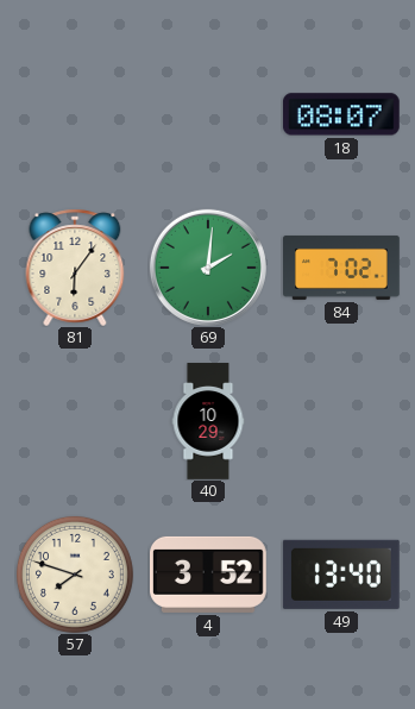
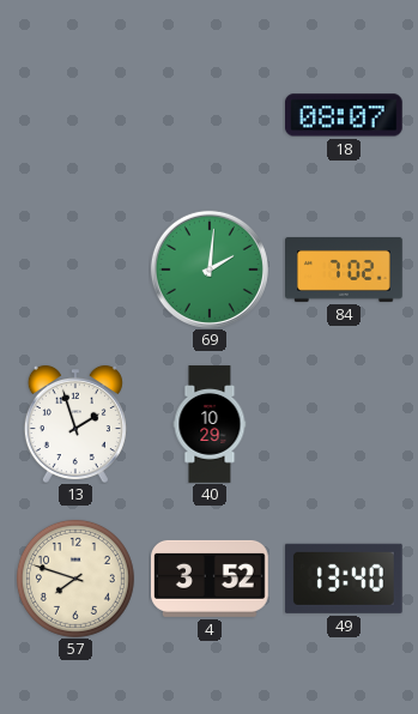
81: 6:06 -> none (75, 268)
13: none -> 1:57 (75, 424)
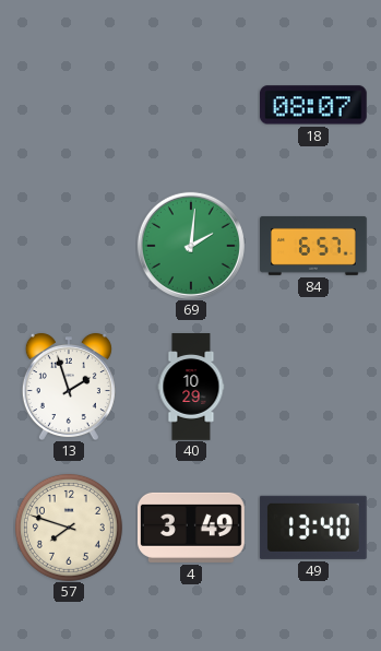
84: 7:02 -> 6:57 (314, 246)
4: 3:52 -> 3:49 (192, 528)
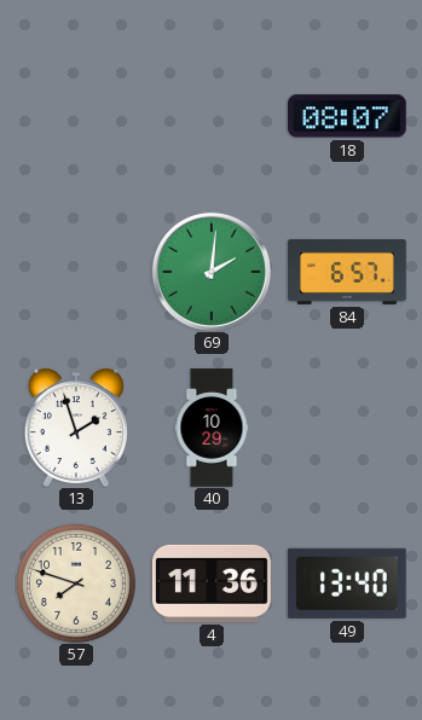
4: 3:49 -> 11:36 (213, 583)
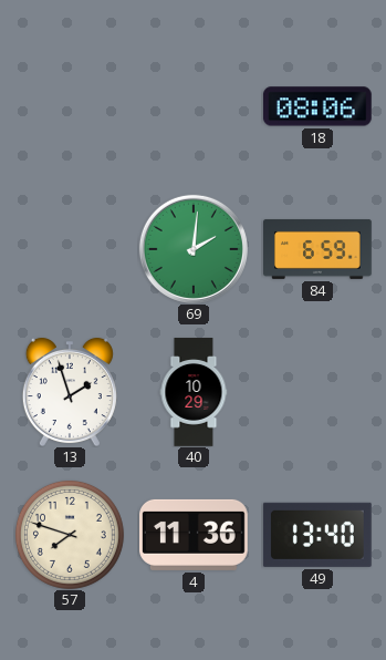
18: 08:07 -> 08:06 (317, 106)
84: 6:57 -> 6:59 (319, 249)
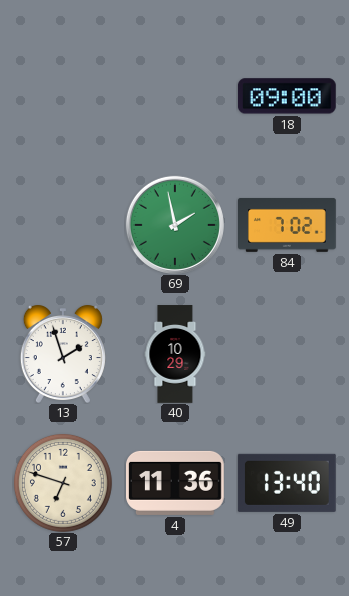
18: 08:06 -> 09:00 (287, 96)
69: 2:01 -> 1:58 (175, 225)
84: 6:59 -> 7:02 (288, 225)
57: 7:48 -> 6:48 (63, 483)
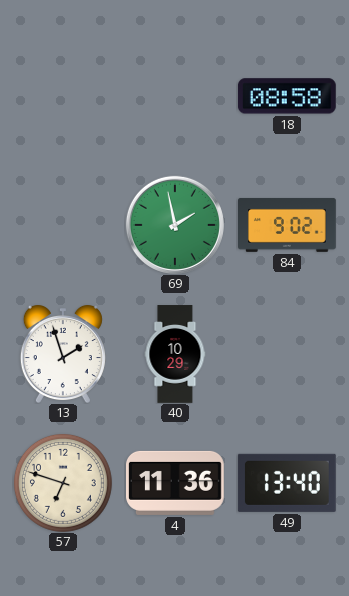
18: 09:00 -> 08:58 (287, 96)
84: 7:02 -> 9:02 (288, 225)
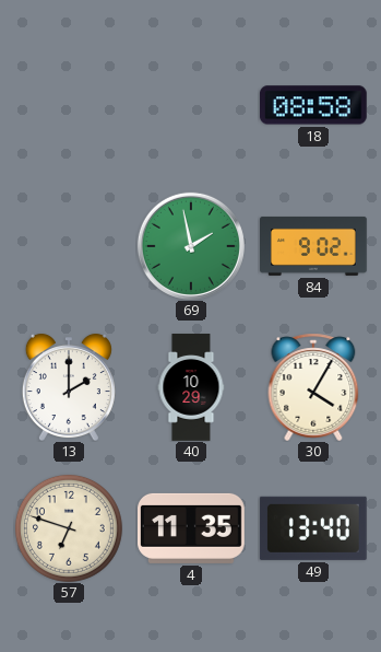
13: 1:57 -> 2:00 (69, 387)
30: none -> 4:05 (313, 387)
4: 11:36 -> 11:35 (192, 528)
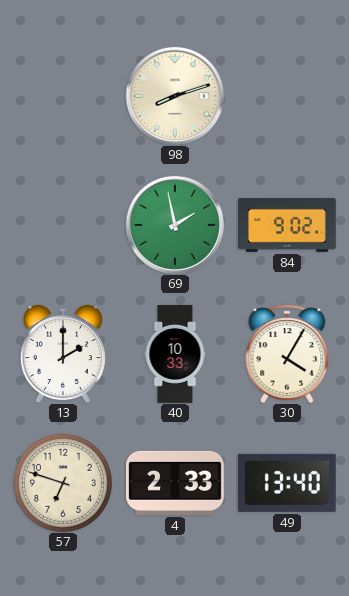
98: none -> 8:12 (175, 96)
18: 08:58 -> none (313, 105)
40: 10:29 -> 10:33 (175, 354)
4: 11:35 -> 2:33 (176, 483)
